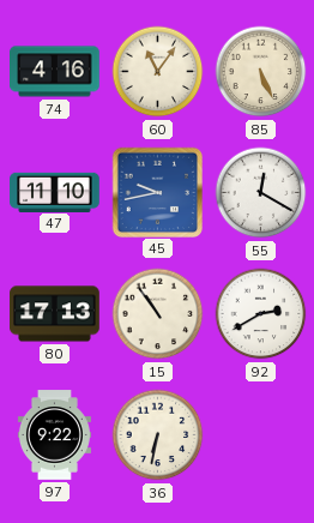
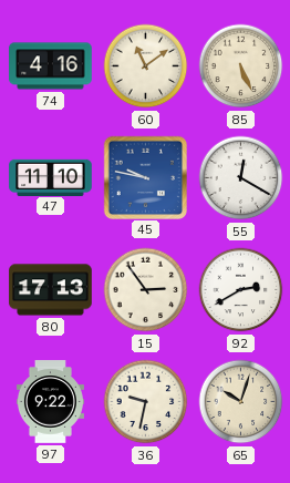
60: 11:06 -> 11:09 (146, 66)
45: 9:43 -> 9:47 (146, 177)
15: 10:54 -> 2:54 (146, 290)
36: 6:32 -> 9:32 (146, 402)
65: none -> 10:03 (241, 402)
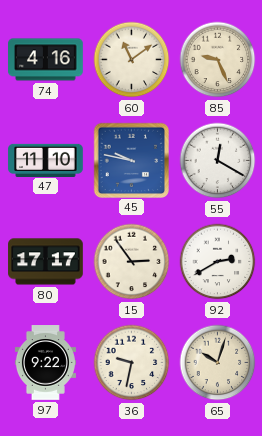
85: 5:26 -> 9:26 (218, 60)
80: 17:13 -> 17:17 (46, 262)
